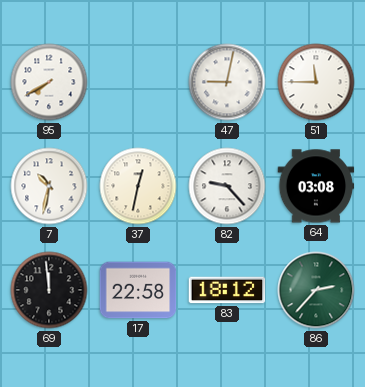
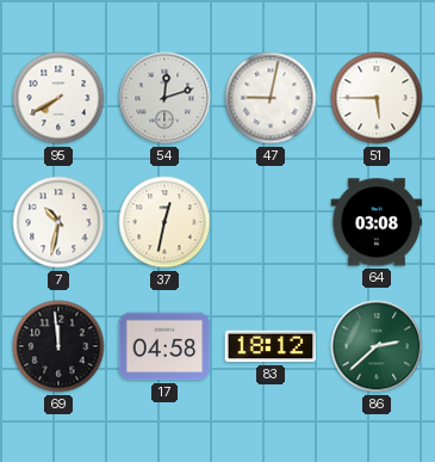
54: none -> 12:12 (164, 98)
51: 11:45 -> 5:45 (377, 98)
82: 9:23 -> none (227, 186)
17: 22:58 -> 04:58 (164, 346)
86: 2:37 -> 2:38 (377, 346)
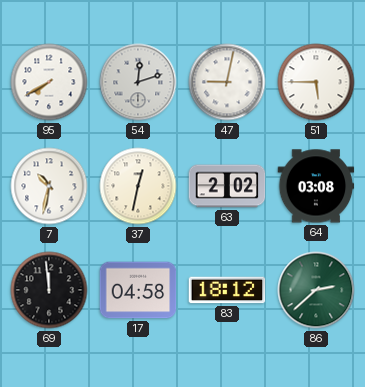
63: none -> 2:02 (227, 186)
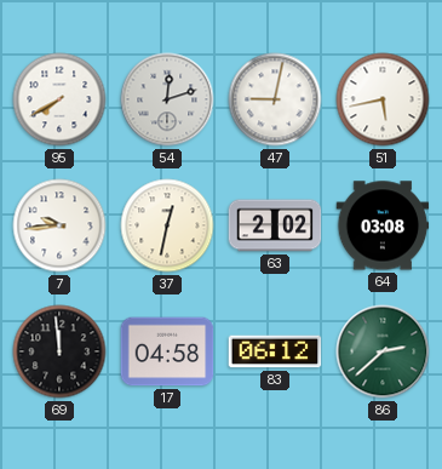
51: 5:45 -> 5:43 (383, 99)
7: 10:32 -> 9:44 (59, 225)
83: 18:12 -> 06:12 (275, 351)
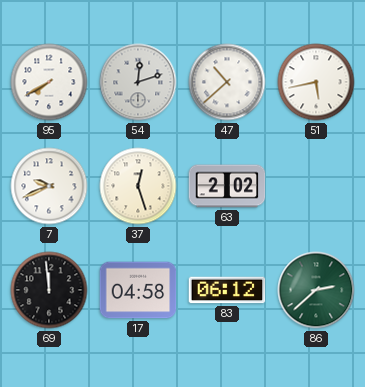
47: 9:02 -> 10:38 (227, 82)
7: 9:44 -> 9:41 (49, 186)
37: 12:32 -> 12:27 (138, 186)
64: 03:08 -> none (383, 225)
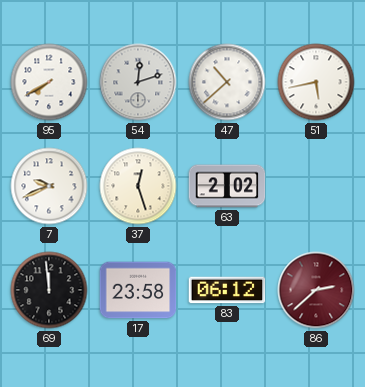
17: 04:58 -> 23:58 (138, 290)
86 dial: green -> burgundy (316, 290)
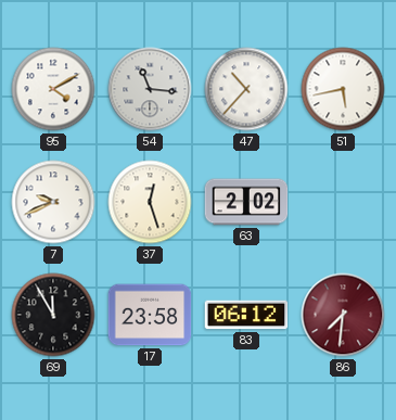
95: 7:40 -> 4:10 (53, 89)
54: 12:12 -> 11:16 (150, 89)
47: 10:38 -> 10:37 (246, 89)
69: 11:59 -> 11:55 (53, 315)
86: 2:38 -> 7:31 (343, 315)
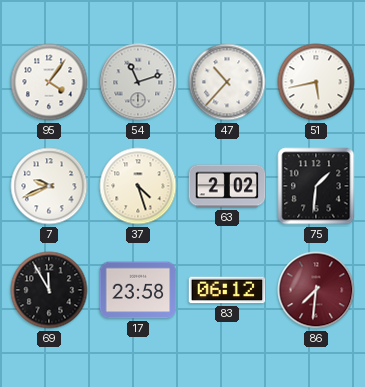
95: 4:10 -> 4:06 (49, 82)
54: 11:16 -> 11:12 (138, 82)
37: 12:27 -> 4:27 (138, 186)
75: none -> 1:31 (316, 186)
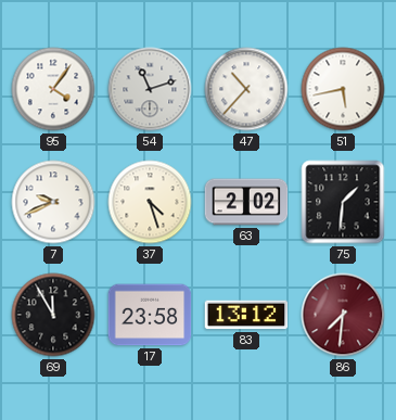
83: 06:12 -> 13:12 (246, 315)
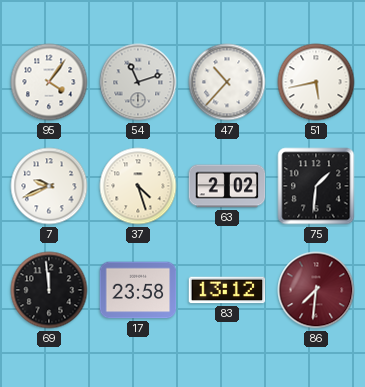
69: 11:55 -> 11:59 (49, 290)
